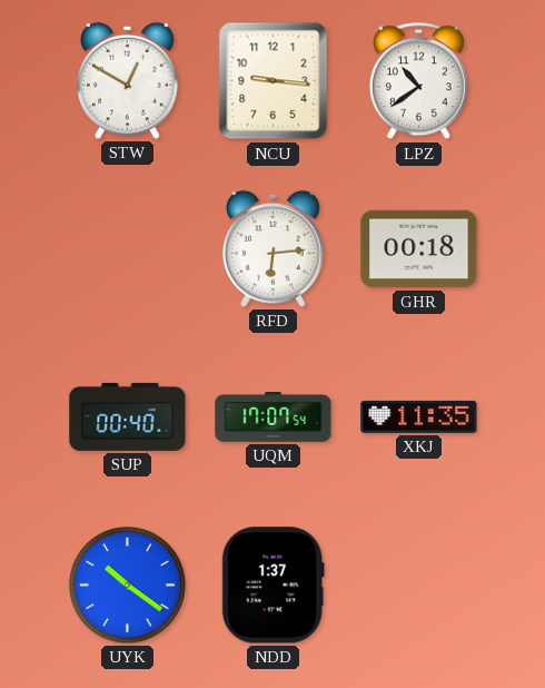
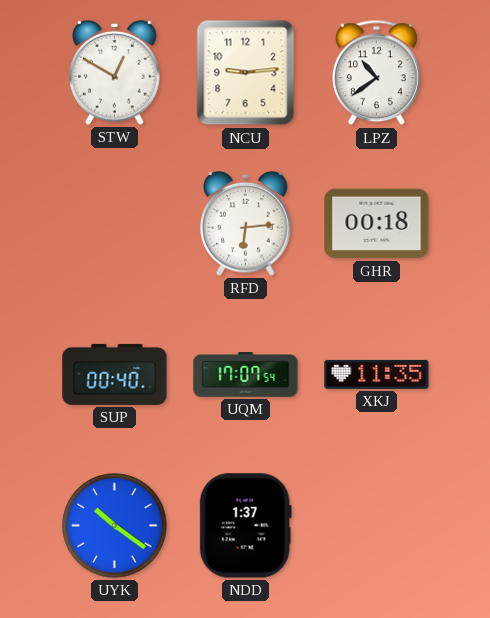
NCU: 9:16 -> 9:14 (246, 73)
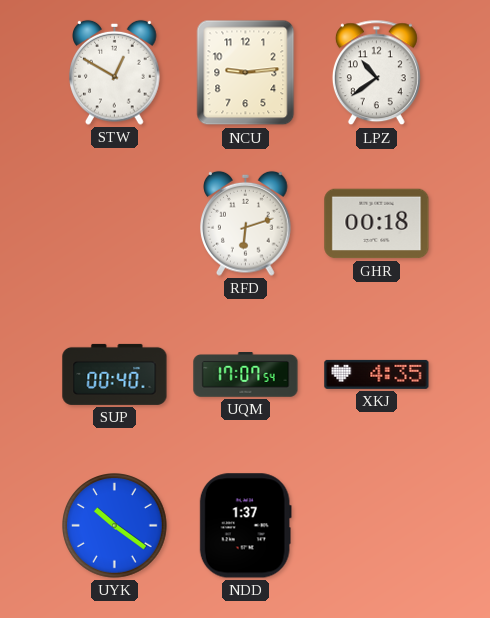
RFD: 6:14 -> 6:12 (246, 223)
XKJ: 11:35 -> 4:35 (377, 374)
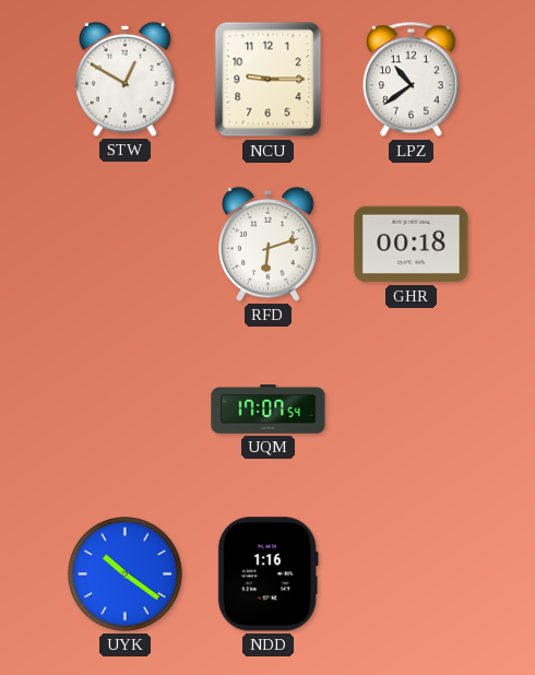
NCU: 9:14 -> 9:15 (269, 80)
SUP: 00:40 -> none (115, 374)
XKJ: 4:35 -> none (377, 374)
NDD: 1:37 -> 1:16 (267, 575)
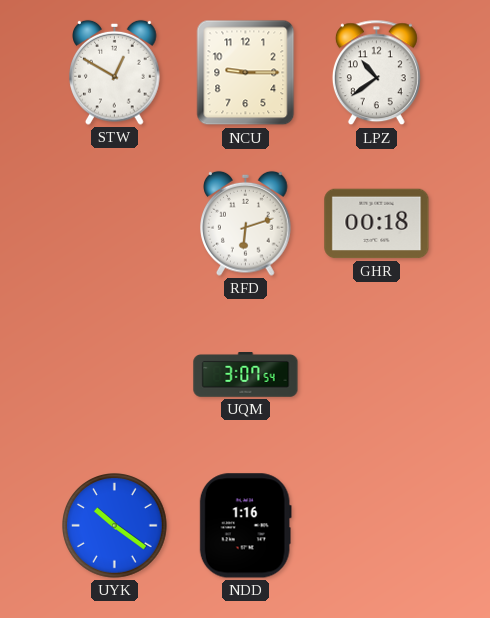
UQM: 17:07 -> 3:07 (246, 375)
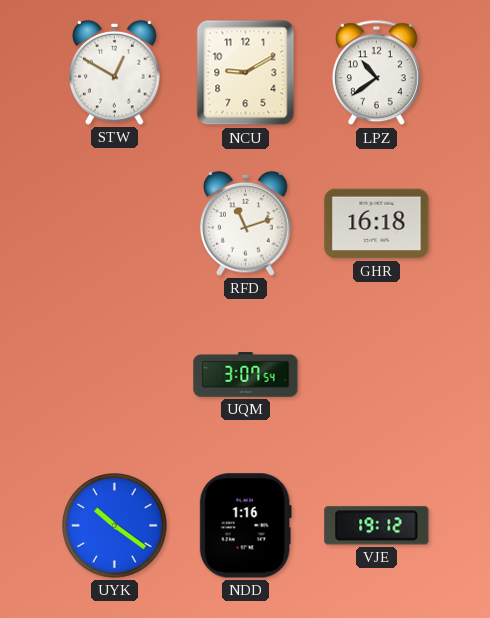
NCU: 9:15 -> 9:10 (246, 73)
RFD: 6:12 -> 11:12 (246, 223)
GHR: 00:18 -> 16:18 (377, 224)
VJE: none -> 19:12 (377, 526)
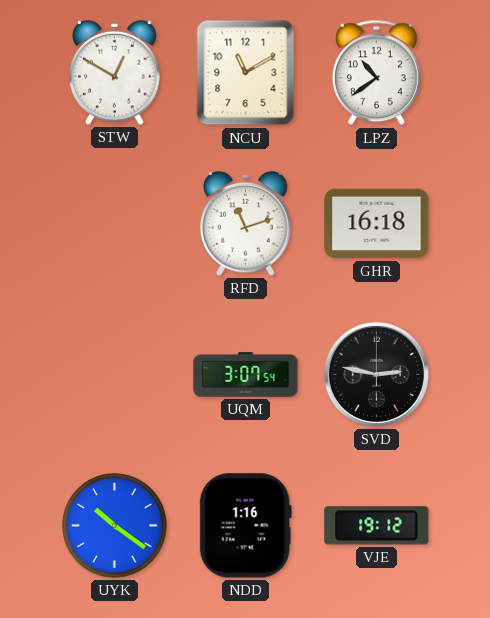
NCU: 9:10 -> 11:10 (246, 73)
SVD: none -> 2:47 (376, 374)
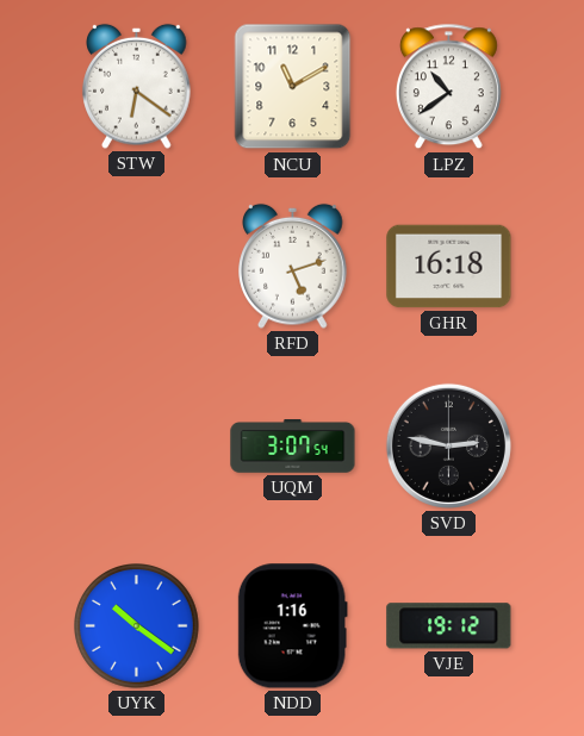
STW: 12:50 -> 6:21 (137, 86)
RFD: 11:12 -> 5:12 (293, 266)
